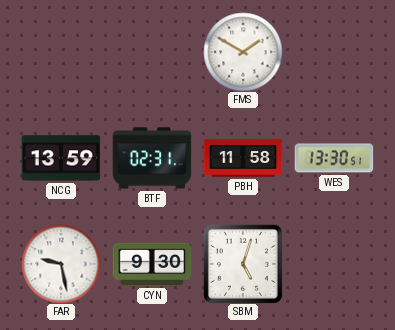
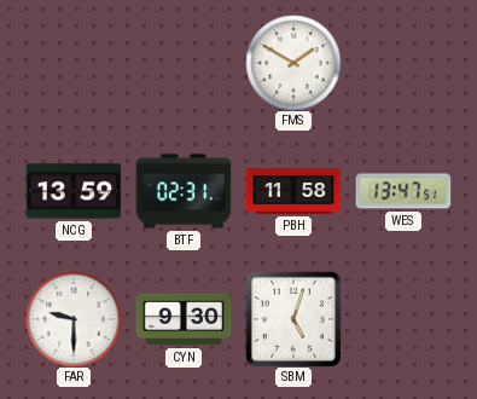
WES: 13:30 -> 13:47 (403, 191)
FAR: 9:28 -> 9:30 (74, 319)
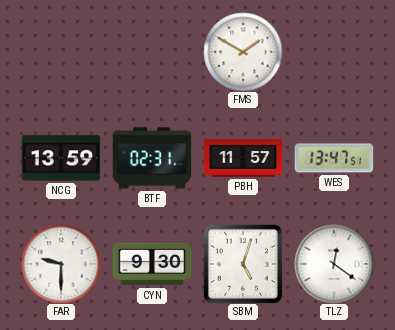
PBH: 11:58 -> 11:57 (243, 158)
TLZ: none -> 12:21 (334, 264)
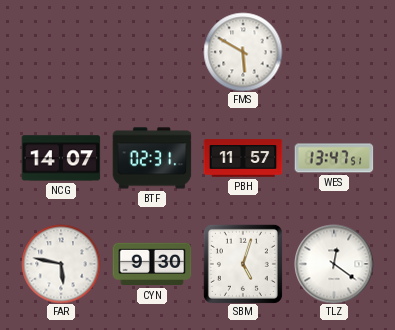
FMS: 1:50 -> 5:50 (243, 52)
NCG: 13:59 -> 14:07 (61, 158)
FAR: 9:30 -> 5:47 (61, 264)
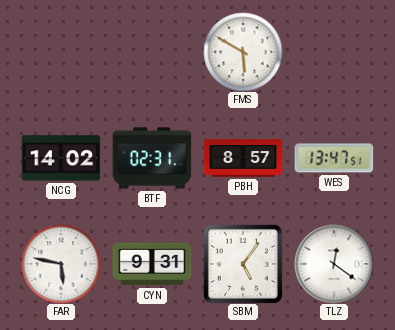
NCG: 14:07 -> 14:02 (61, 158)
PBH: 11:57 -> 8:57 (243, 158)
CYN: 9:30 -> 9:31 (152, 264)
SBM: 5:03 -> 5:06 (243, 264)
